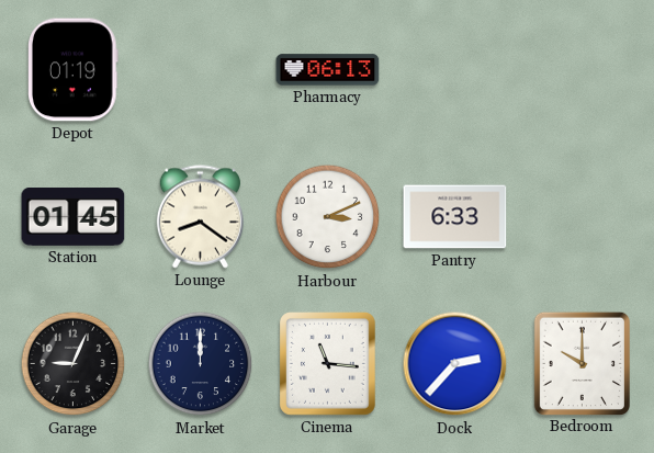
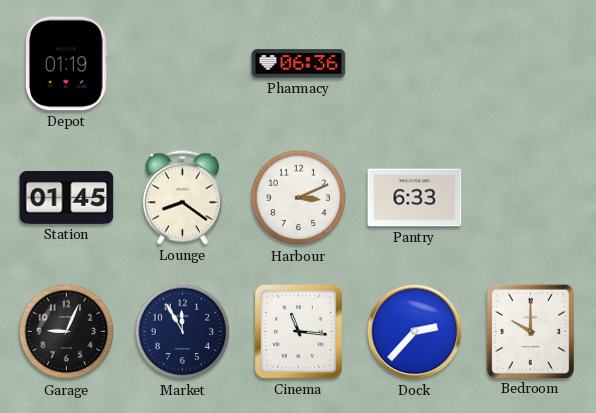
Pharmacy: 06:13 -> 06:36 (299, 64)
Market: 12:00 -> 11:55 (183, 332)
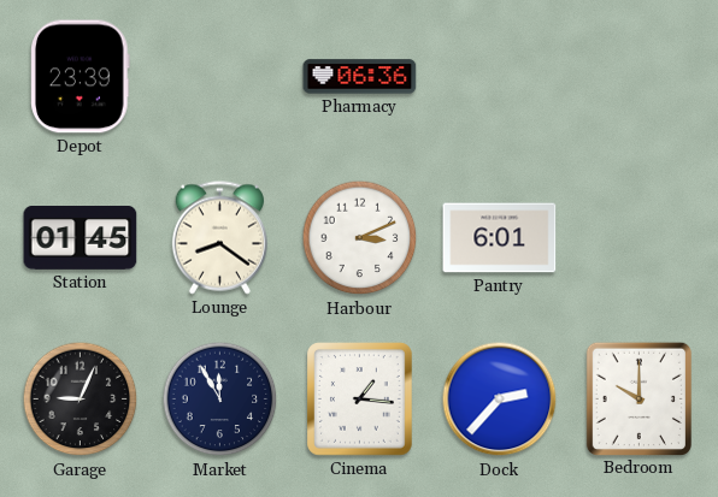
Depot: 01:19 -> 23:39 (81, 77)
Pantry: 6:33 -> 6:01 (500, 238)
Cinema: 11:16 -> 1:16 (360, 400)
